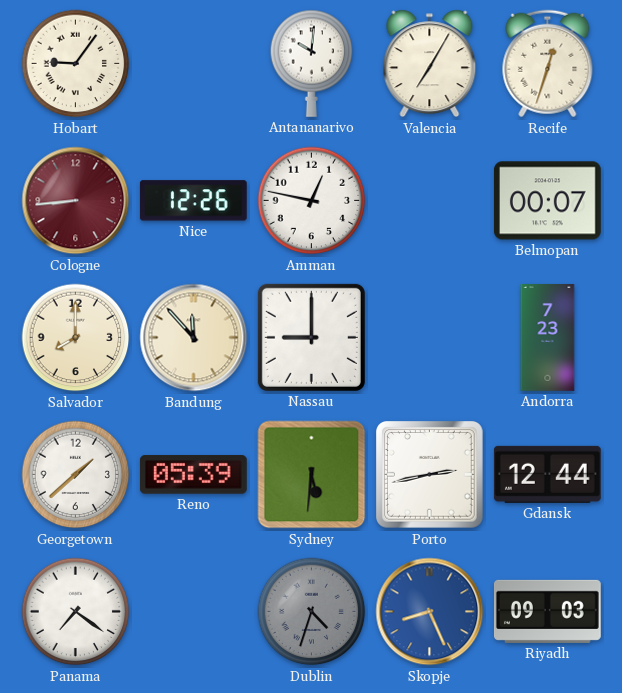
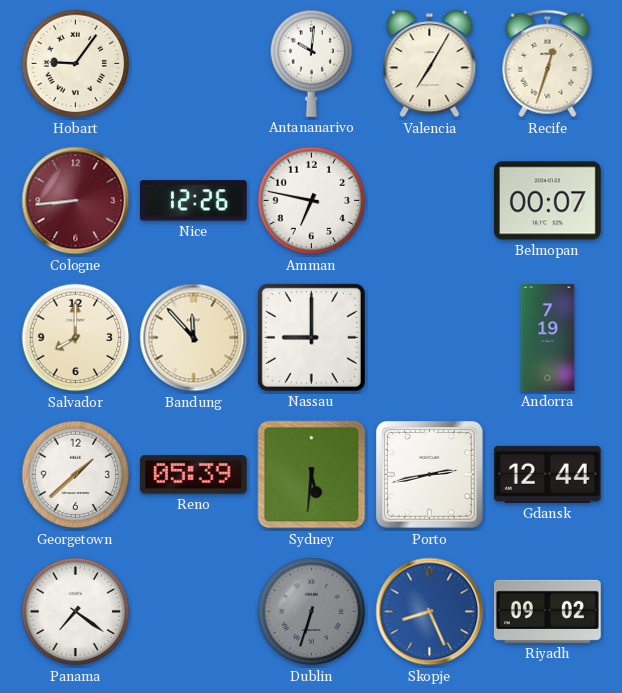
Amman: 12:47 -> 6:47 (312, 201)
Andorra: 7:23 -> 7:19 (548, 338)
Dublin: 4:33 -> 6:33 (312, 612)
Riyadh: 09:03 -> 09:02 (547, 611)
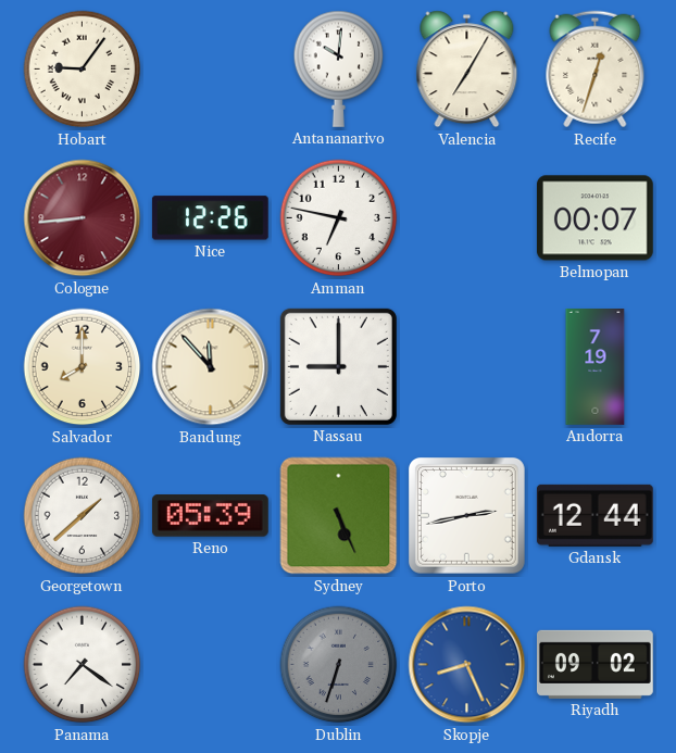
Sydney: 5:31 -> 5:26 (339, 516)
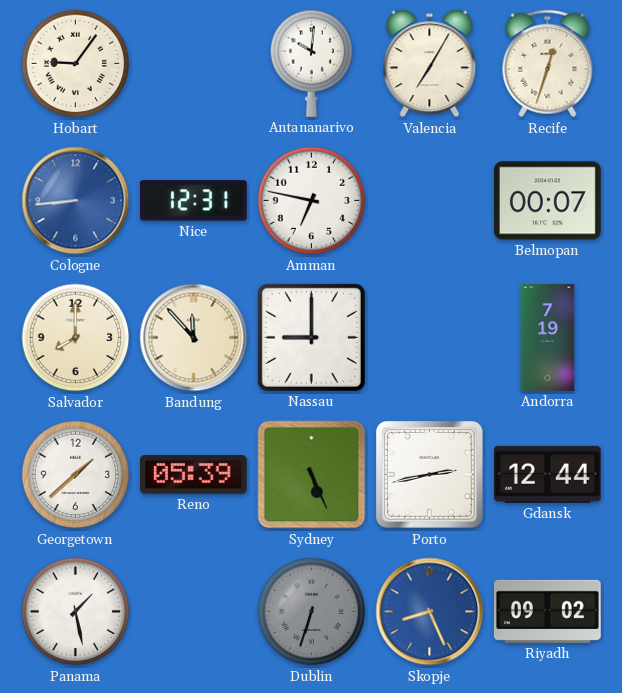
Cologne dial: burgundy -> blue (76, 201)
Nice: 12:26 -> 12:31 (193, 201)
Panama: 7:21 -> 1:28 (76, 612)
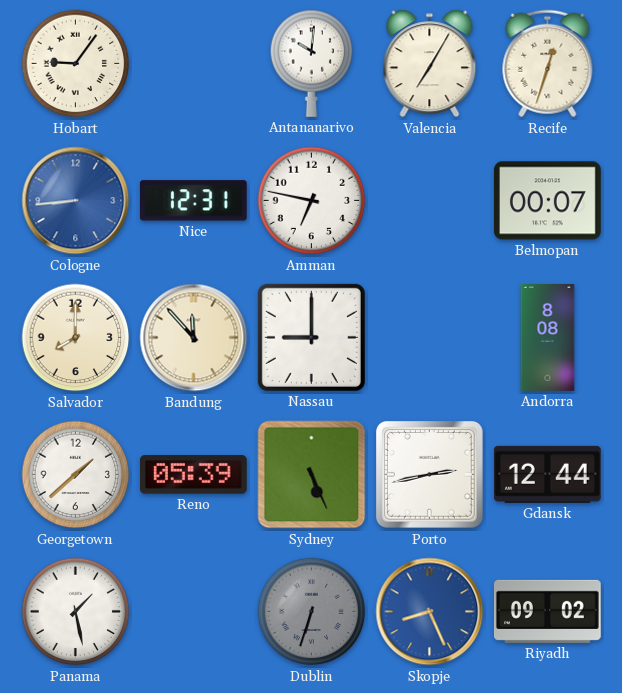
Andorra: 7:19 -> 8:08 (548, 338)
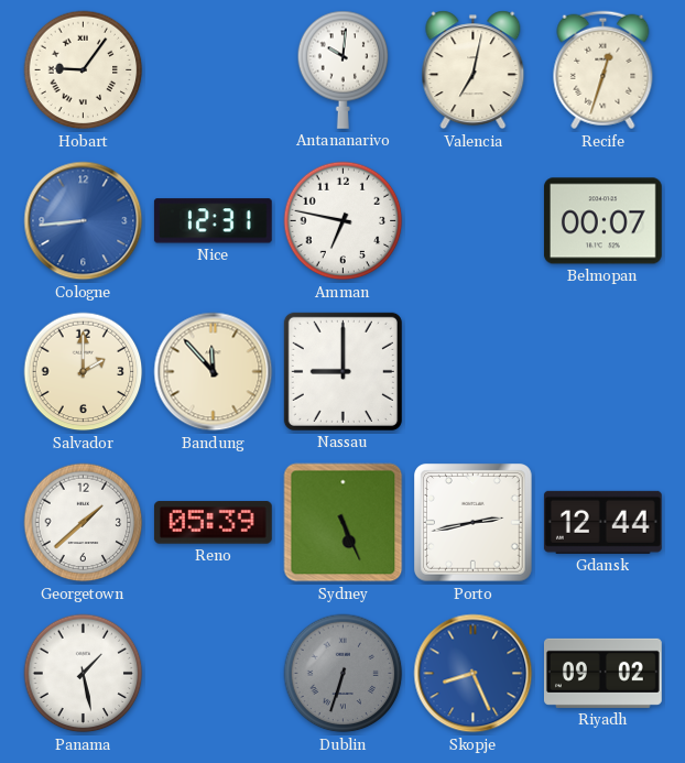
Valencia: 7:05 -> 7:02 (474, 70)
Salvador: 8:00 -> 2:00 (84, 372)
Andorra: 8:08 -> none (548, 338)
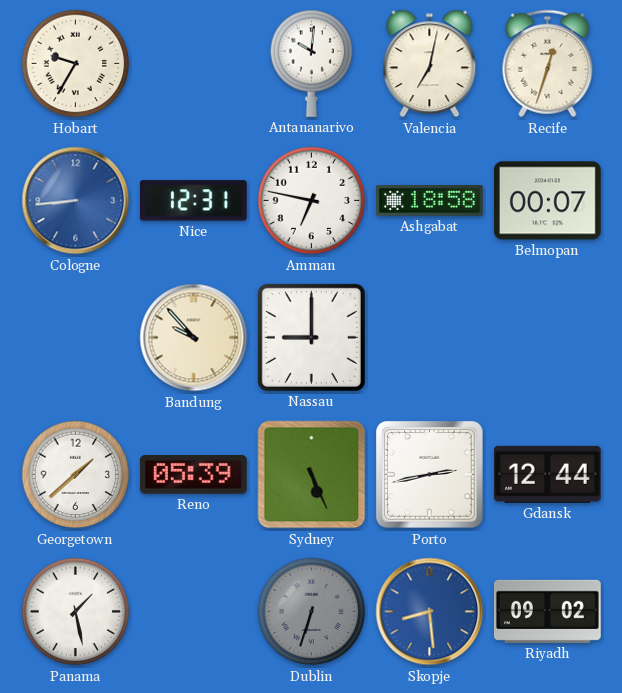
Hobart: 9:06 -> 9:35 (76, 64)
Ashgabat: none -> 18:58 (430, 201)
Salvador: 2:00 -> none (84, 372)
Bandung: 11:53 -> 9:53 (194, 338)
Skopje: 8:26 -> 8:29 (430, 612)
